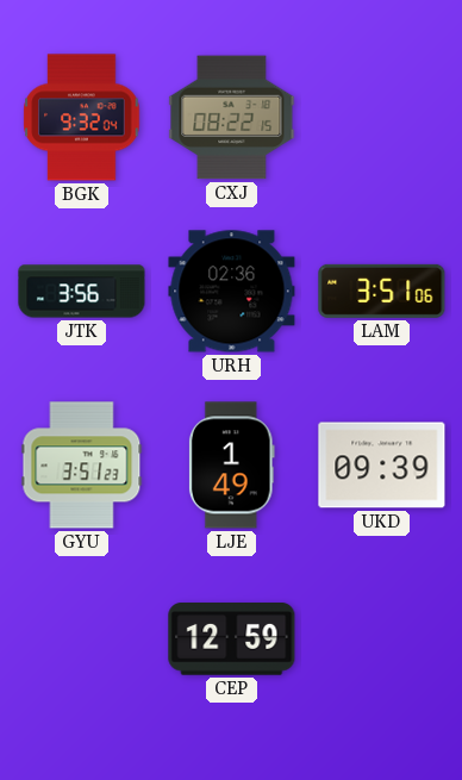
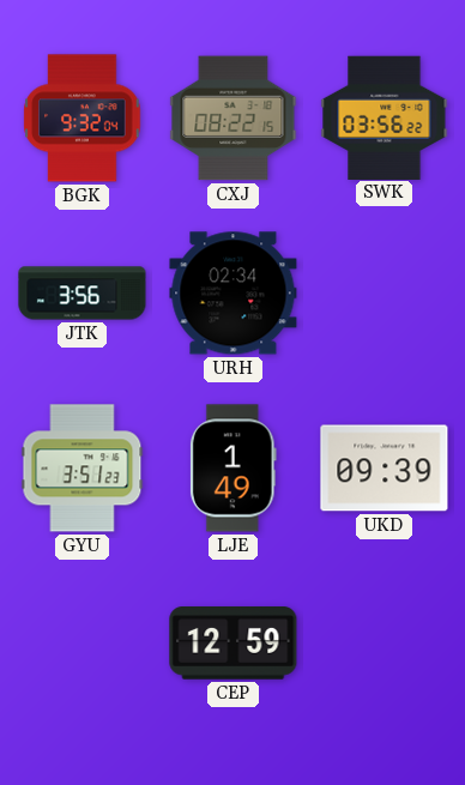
SWK: none -> 03:56 (385, 117)
URH: 02:36 -> 02:34 (234, 294)
LAM: 3:51 -> none (382, 291)
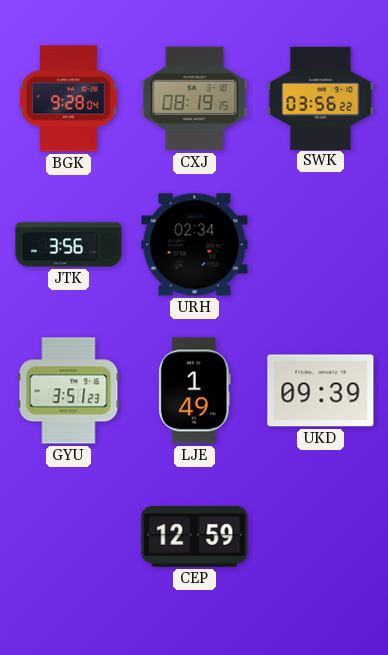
BGK: 9:32 -> 9:28 (69, 99)
CXJ: 08:22 -> 08:19 (195, 99)
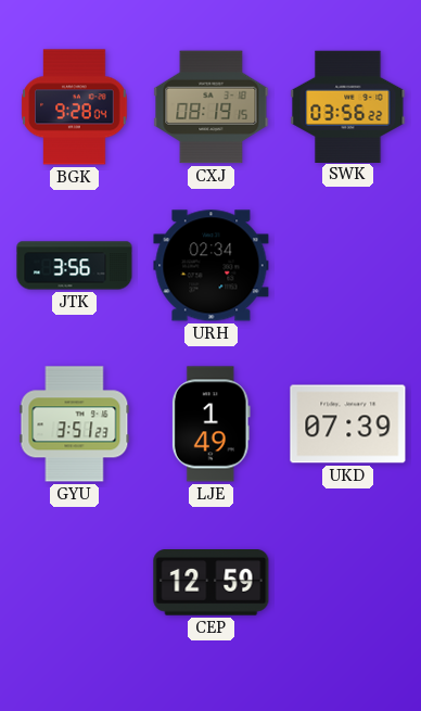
UKD: 09:39 -> 07:39 (348, 424)
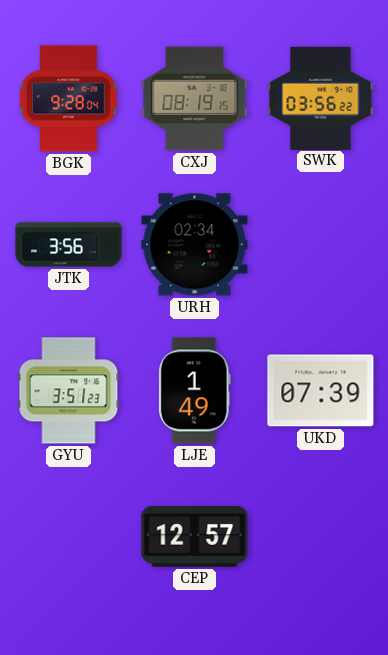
CEP: 12:59 -> 12:57 (195, 537)
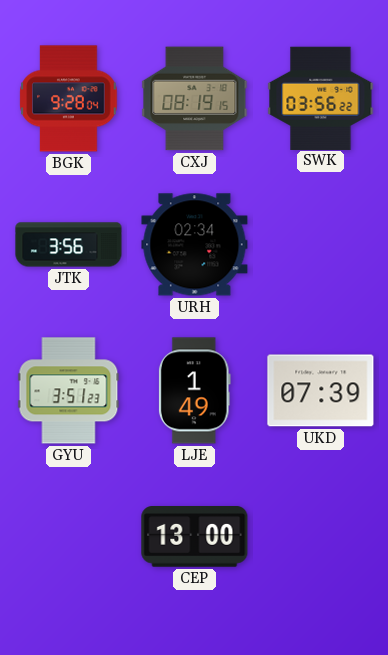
CEP: 12:57 -> 13:00 (195, 537)
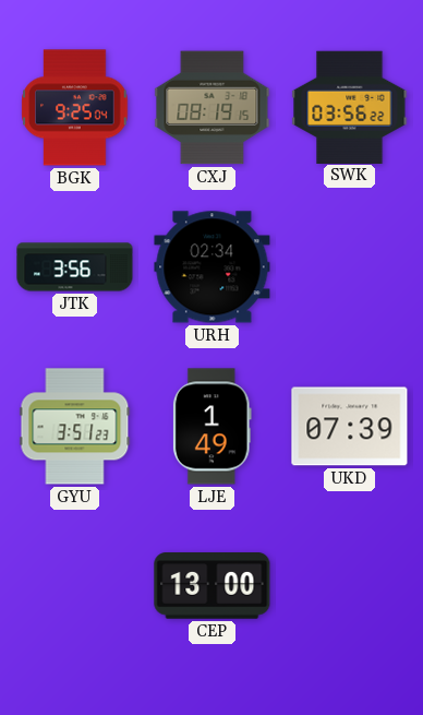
BGK: 9:28 -> 9:25 (75, 108)
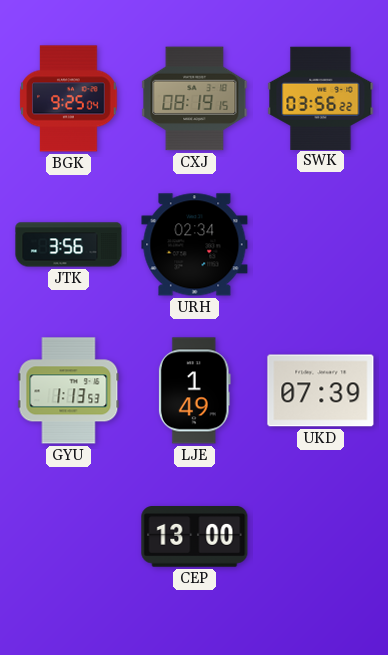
GYU: 3:51 -> 1:13 (69, 391)
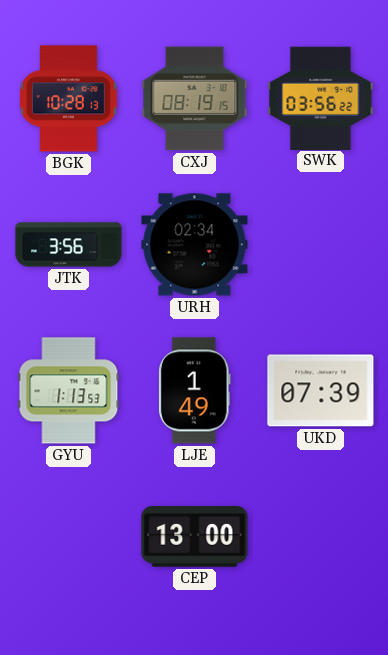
BGK: 9:25 -> 10:28 (69, 99)
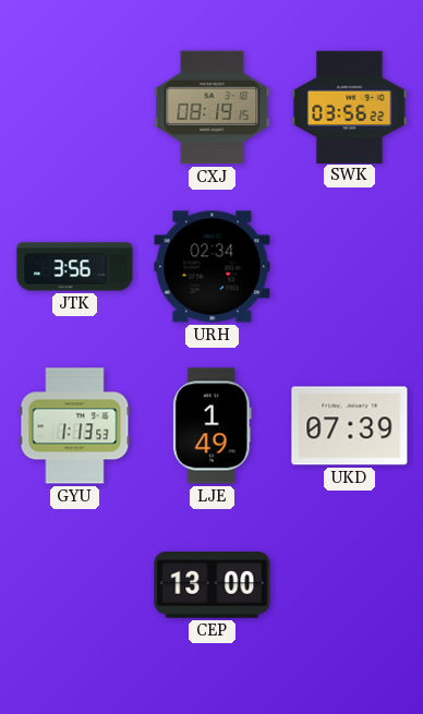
BGK: 10:28 -> none (69, 99)
